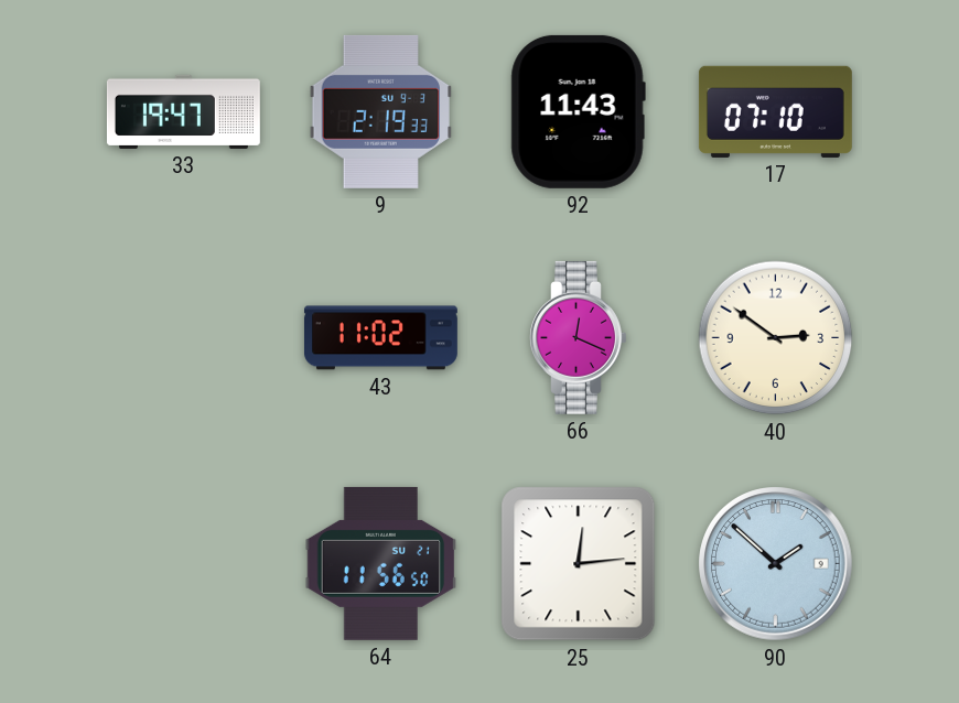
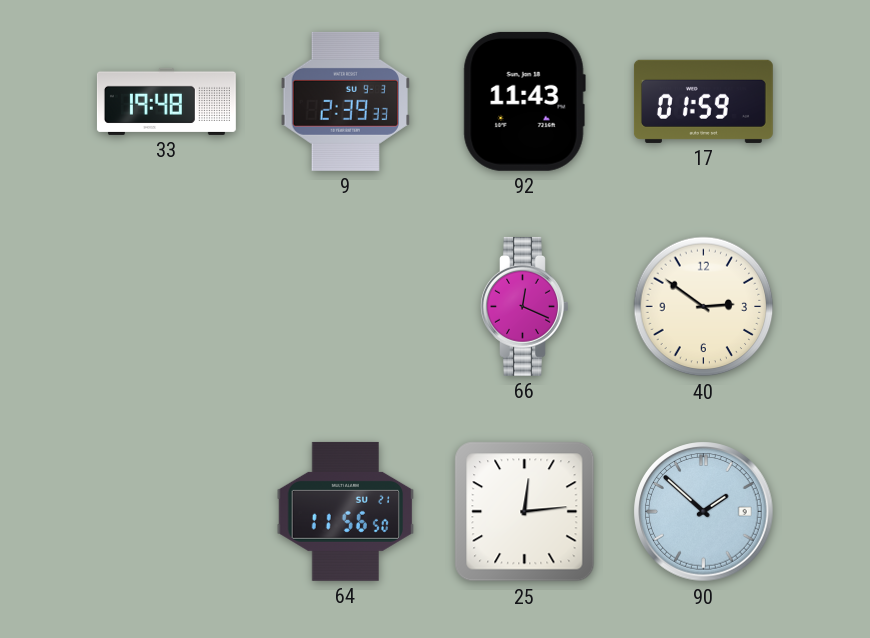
33: 19:47 -> 19:48 (166, 101)
9: 2:19 -> 2:39 (345, 101)
17: 07:10 -> 01:59 (703, 101)
43: 11:02 -> none (380, 338)
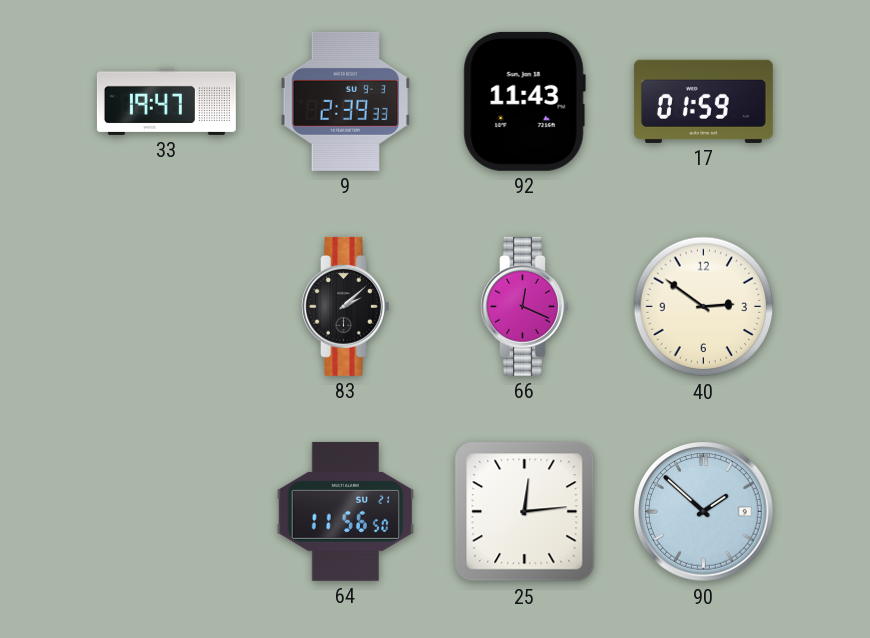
33: 19:48 -> 19:47 (166, 101)
83: none -> 2:08 (346, 306)
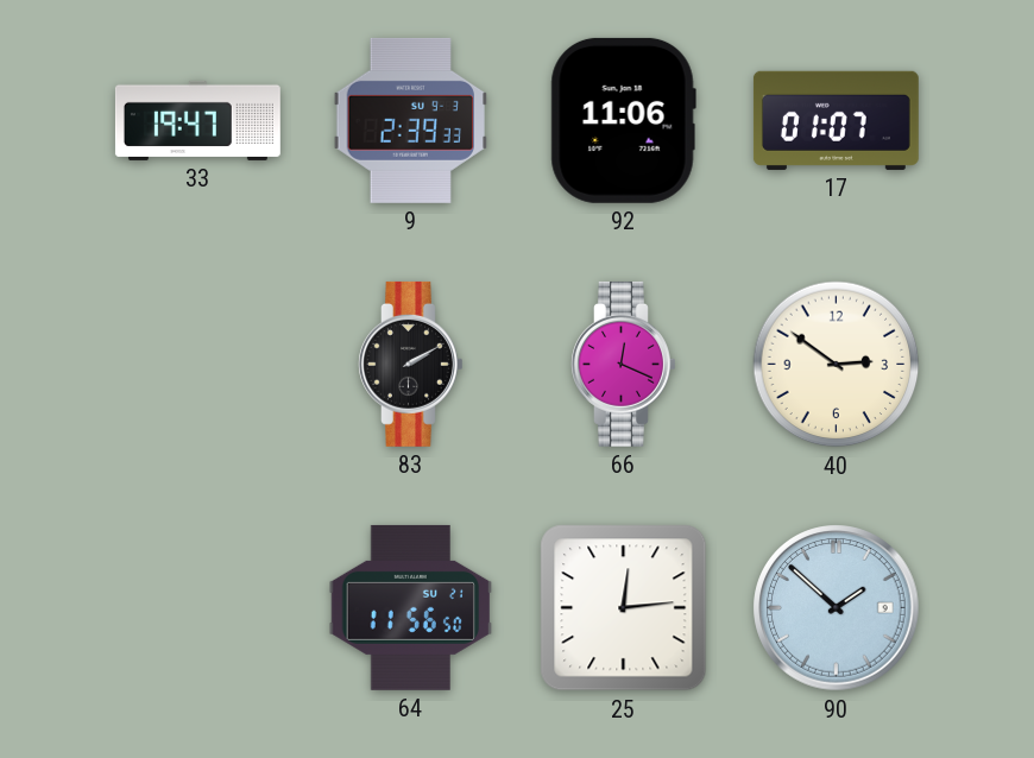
92: 11:43 -> 11:06 (623, 120)
17: 01:59 -> 01:07 (836, 120)
83: 2:08 -> 2:10 (411, 364)
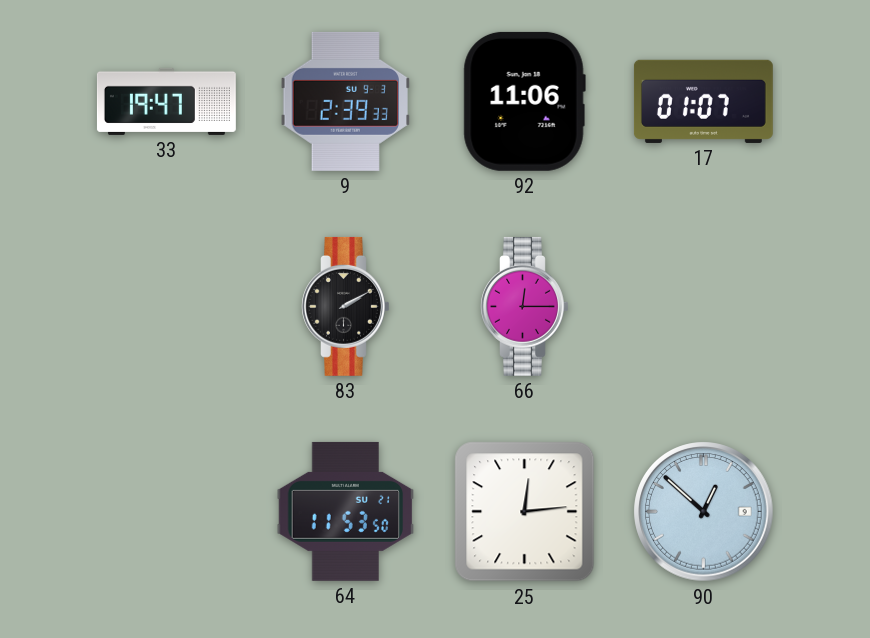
66: 12:19 -> 12:15 (525, 306)
40: 2:51 -> none (837, 365)
64: 11:56 -> 11:53 (346, 511)
90: 1:52 -> 12:52 (704, 512)
